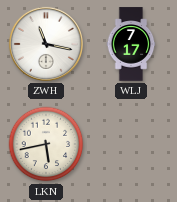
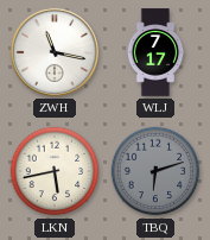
TBQ: none -> 6:12 (155, 171)
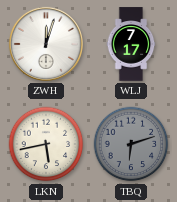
ZWH: 11:17 -> 12:03 (46, 44)
